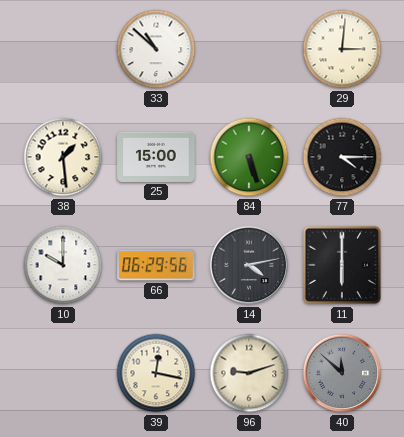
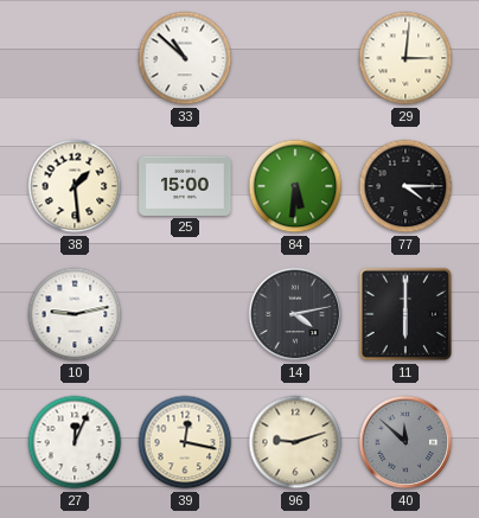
84: 5:27 -> 5:31 (295, 186)
10: 10:00 -> 9:13 (75, 314)
66: 06:29 -> none (156, 265)
27: none -> 12:04 (75, 442)
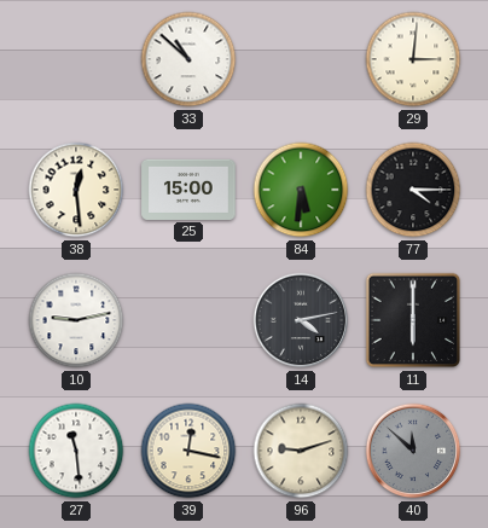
38: 1:29 -> 12:29 (76, 190)
27: 12:04 -> 11:29 (76, 451)
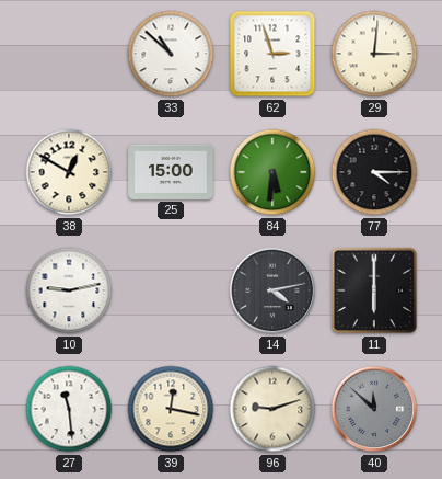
62: none -> 2:57 (272, 54)
38: 12:29 -> 12:50 (69, 172)
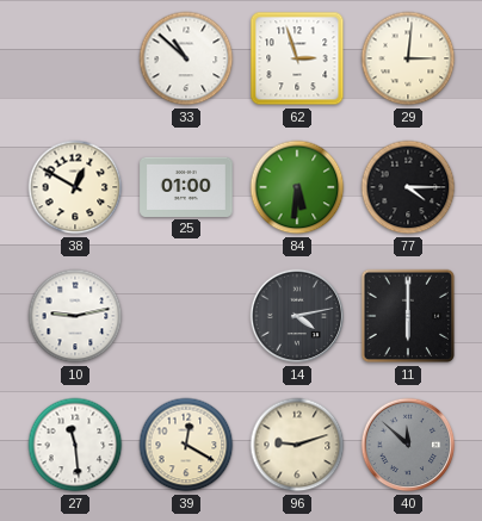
25: 15:00 -> 01:00 (186, 187)
39: 12:17 -> 12:20 (186, 445)
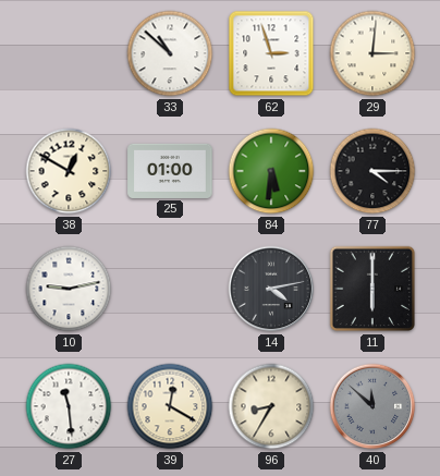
96: 9:12 -> 8:35 (271, 406)
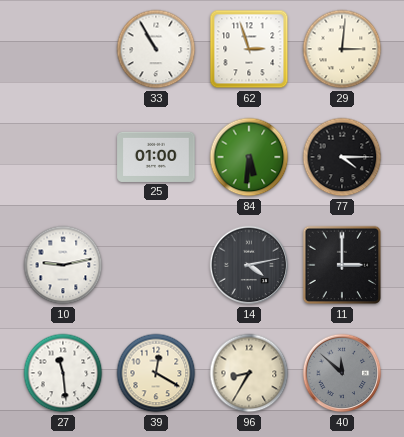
33: 10:52 -> 10:55 (156, 49)
38: 12:50 -> none (69, 171)
11: 6:00 -> 3:00 (342, 265)
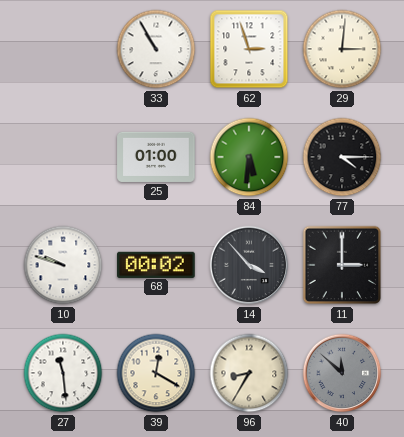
10: 9:13 -> 9:48 (63, 265)
68: none -> 00:02 (156, 264)
14: 4:13 -> 3:53 (249, 265)
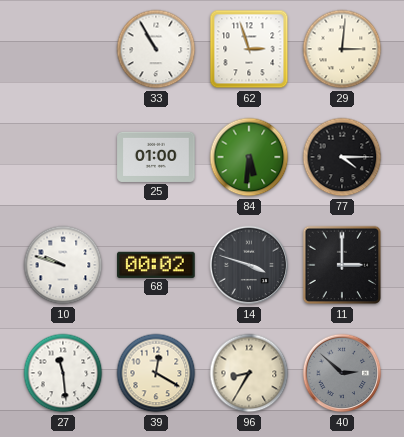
14: 3:53 -> 3:48 (249, 265)
40: 11:52 -> 2:52 (342, 373)
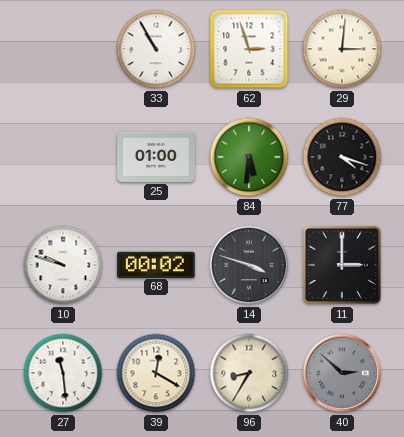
77: 4:15 -> 4:18 (342, 157)
